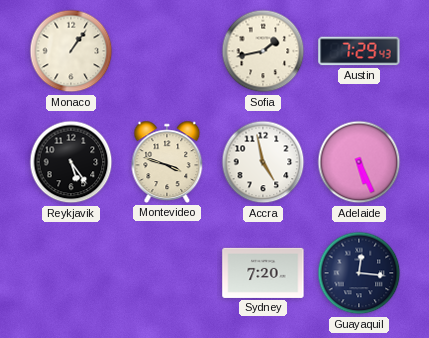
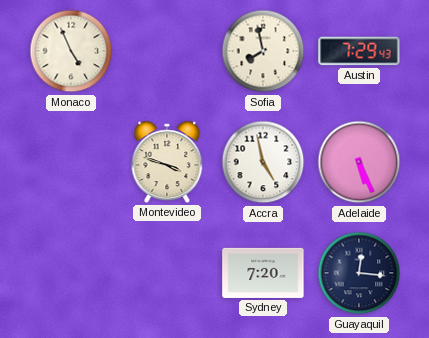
Monaco: 1:06 -> 4:56 (71, 51)
Sofia: 1:43 -> 7:58 (263, 51)
Reykjavik: 5:24 -> none (71, 162)
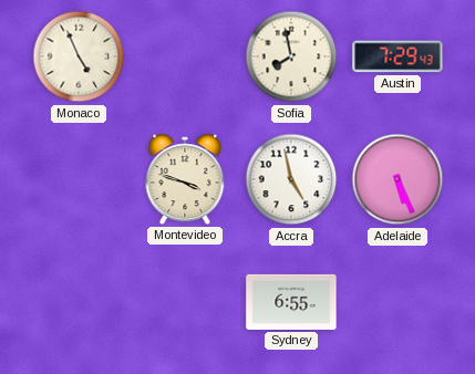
Sydney: 7:20 -> 6:55 (291, 302)
Guayaquil: 12:16 -> none (359, 273)
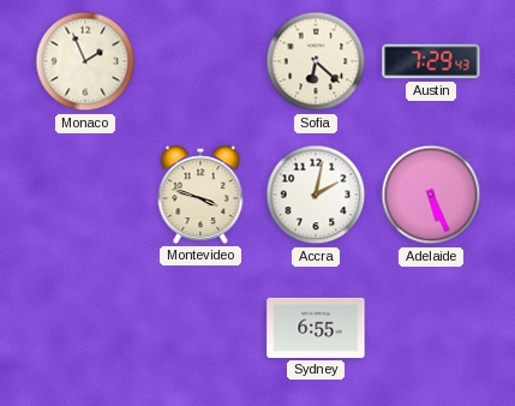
Monaco: 4:56 -> 1:56 (85, 61)
Sofia: 7:58 -> 6:22 (316, 61)
Accra: 4:58 -> 2:02 (316, 195)
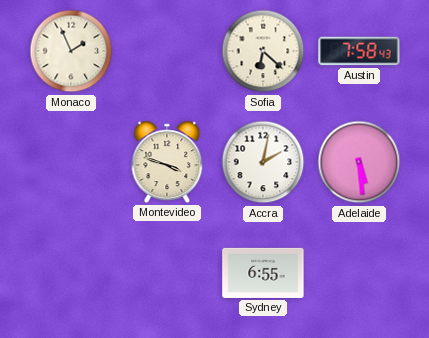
Austin: 7:29 -> 7:58 (359, 51)
Adelaide: 5:26 -> 5:29 (359, 162)
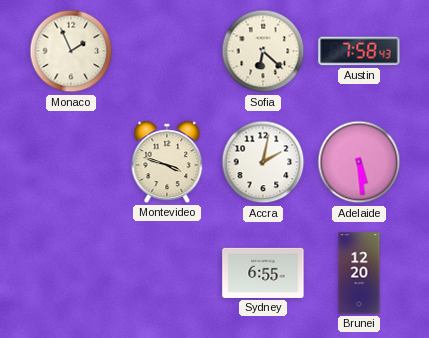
Brunei: none -> 12:20 (359, 273)
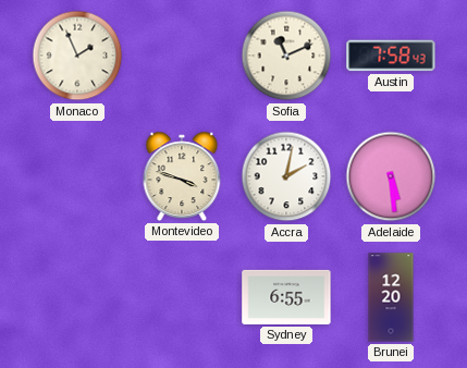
Sofia: 6:22 -> 11:11 (286, 56)
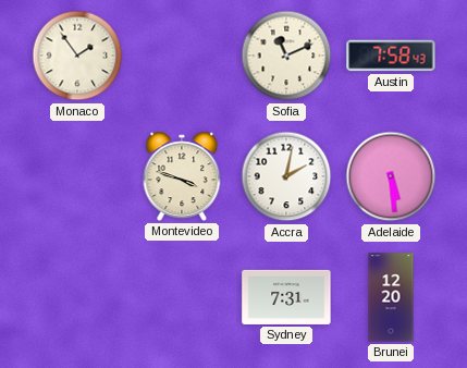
Monaco: 1:56 -> 1:54 (77, 56)
Sydney: 6:55 -> 7:31 (286, 297)
